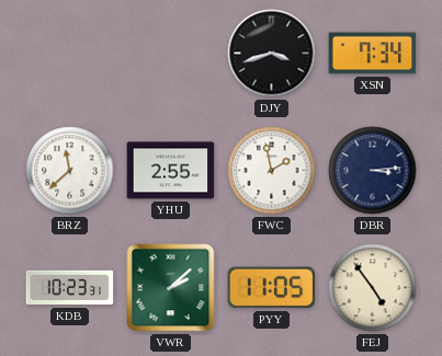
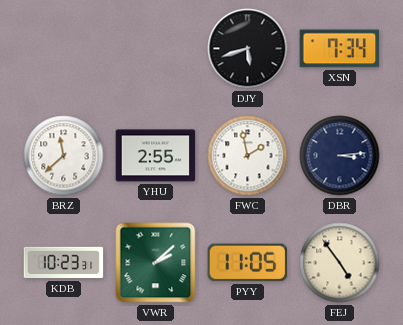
DJY: 3:42 -> 5:42 (248, 49)
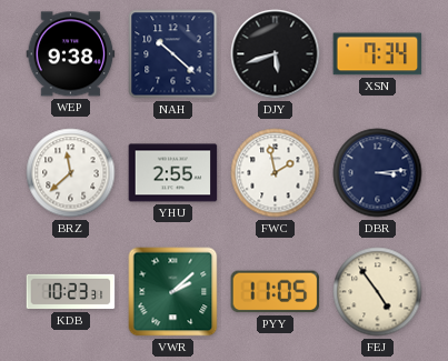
WEP: none -> 9:38 (71, 54)
NAH: none -> 10:22 (173, 54)
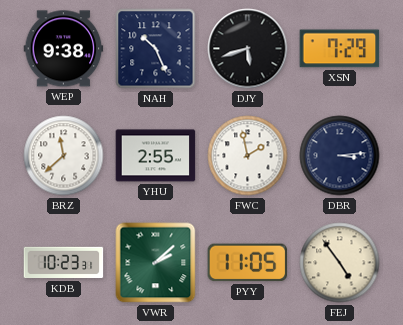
NAH: 10:22 -> 10:26 (156, 49)
XSN: 7:34 -> 7:29 (340, 49)
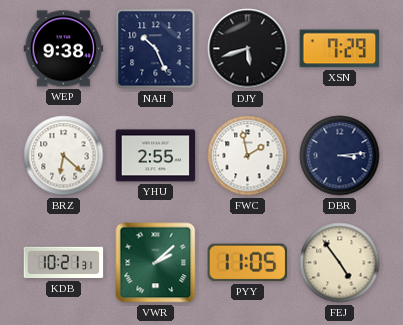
BRZ: 11:38 -> 6:22 (64, 156)
KDB: 10:23 -> 10:21 (64, 263)
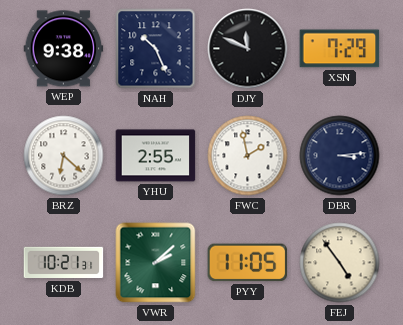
DJY: 5:42 -> 11:49 (248, 49)
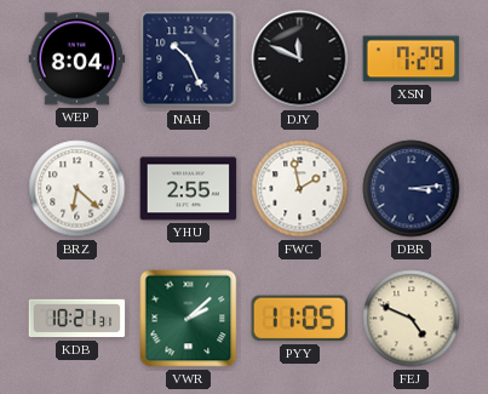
WEP: 9:38 -> 8:04 (77, 59)
FEJ: 4:54 -> 4:49 (412, 319)
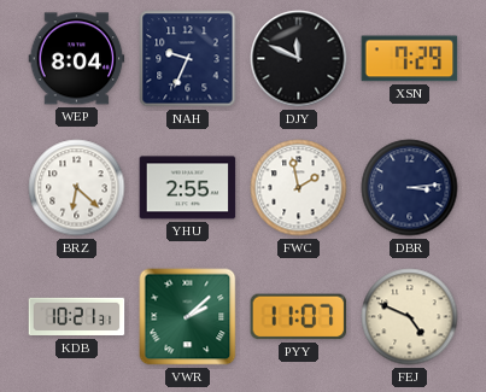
NAH: 10:26 -> 9:34 (188, 59)
PYY: 11:05 -> 11:07 (299, 317)
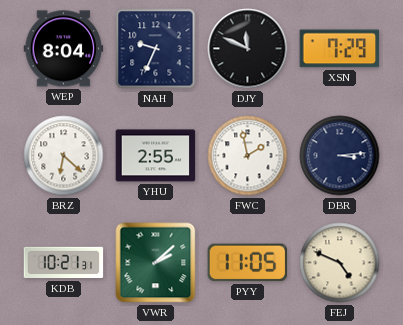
PYY: 11:07 -> 11:05 (248, 263)
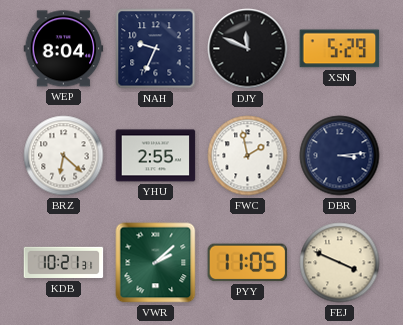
XSN: 7:29 -> 5:29 (340, 49)
FEJ: 4:49 -> 3:49 (340, 263)
